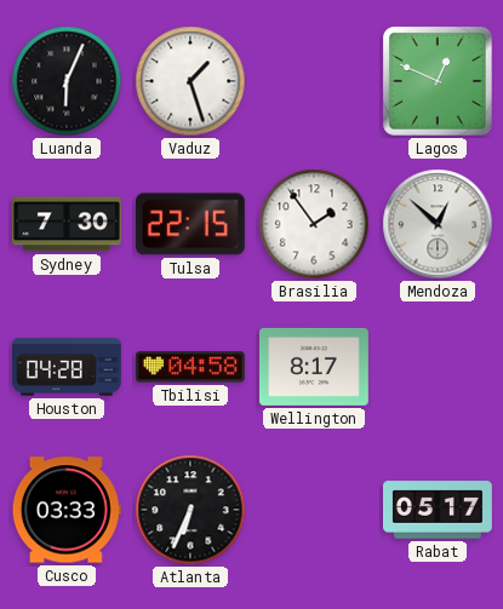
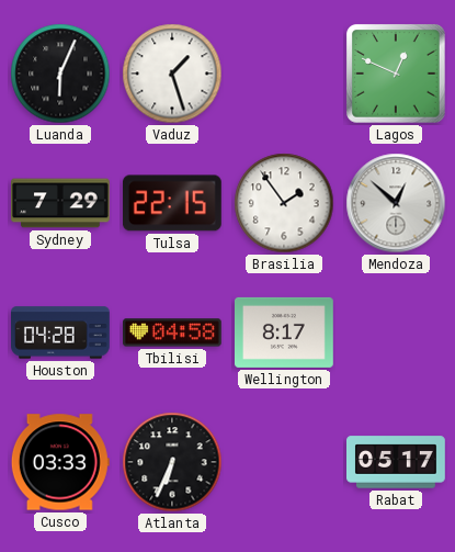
Sydney: 7:30 -> 7:29 (61, 203)
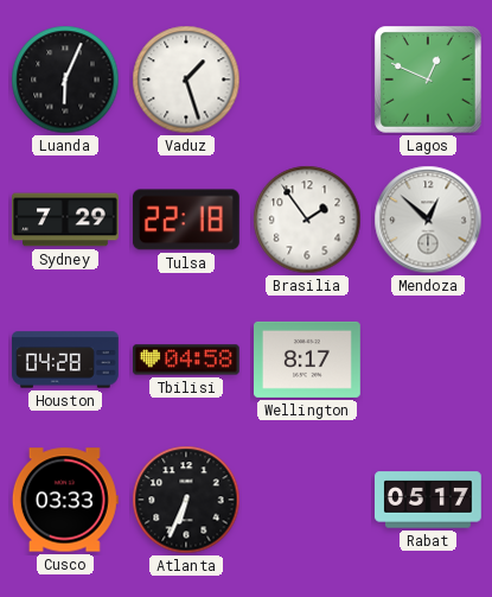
Tulsa: 22:15 -> 22:18 (186, 220)
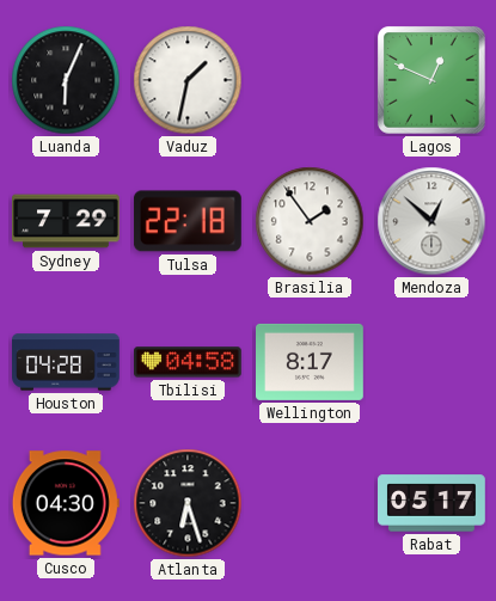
Vaduz: 1:27 -> 1:32 (188, 80)
Cusco: 03:33 -> 04:30 (66, 503)
Atlanta: 6:34 -> 6:27 (188, 503)
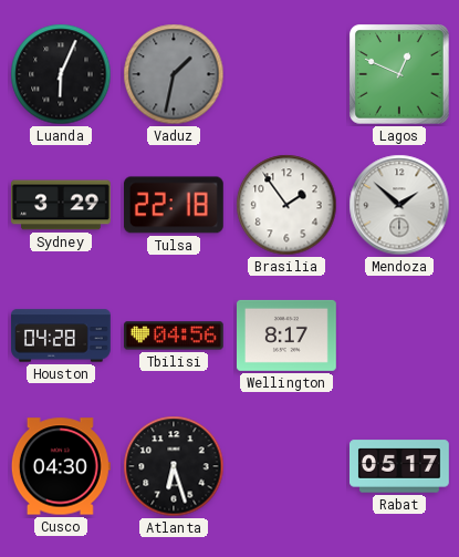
Vaduz dial: white -> grey (174, 74)
Sydney: 7:29 -> 3:29 (62, 205)
Mendoza: 12:52 -> 1:52 (399, 205)
Tbilisi: 04:58 -> 04:56 (174, 336)
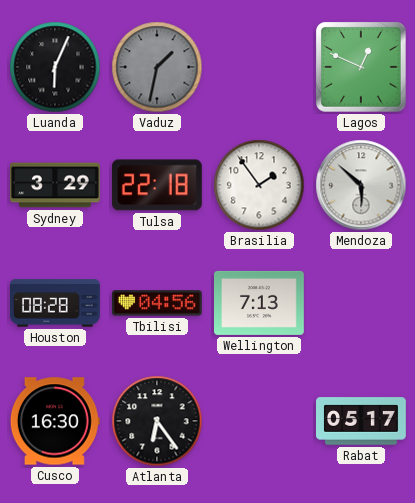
Mendoza: 1:52 -> 5:52 (361, 185)
Houston: 04:28 -> 08:28 (56, 303)
Wellington: 8:17 -> 7:13 (260, 303)
Cusco: 04:30 -> 16:30 (55, 421)
Atlanta: 6:27 -> 6:24 (157, 421)
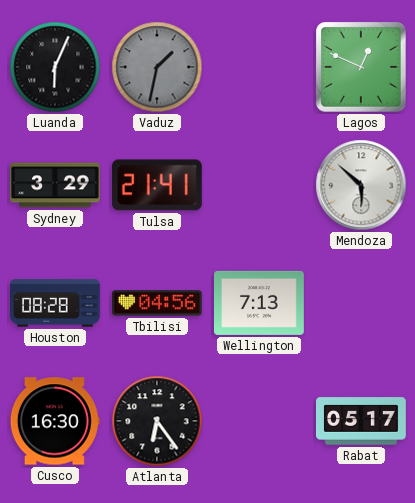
Tulsa: 22:18 -> 21:41 (157, 185)
Brasilia: 1:54 -> none (259, 185)
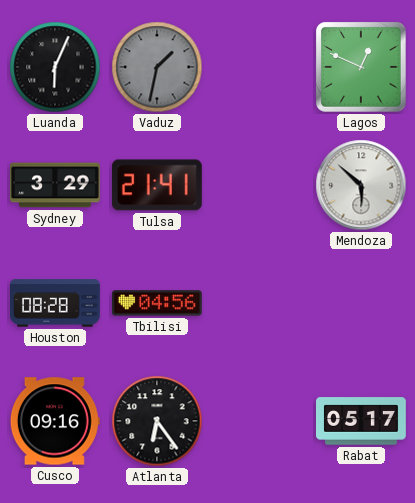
Wellington: 7:13 -> none (260, 303)
Cusco: 16:30 -> 09:16 (55, 421)
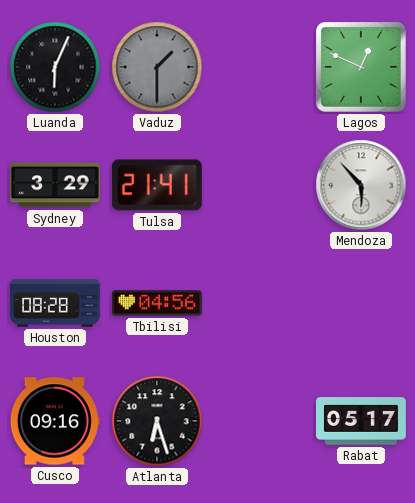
Vaduz: 1:32 -> 1:30 (157, 67)
Mendoza: 5:52 -> 5:53 (361, 185)
Atlanta: 6:24 -> 6:27 (157, 421)
